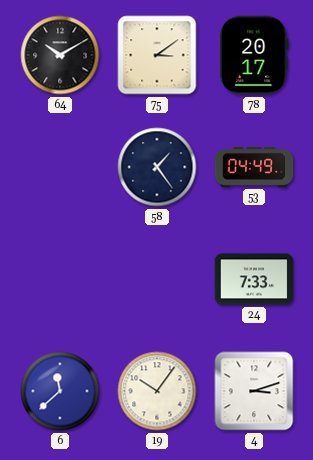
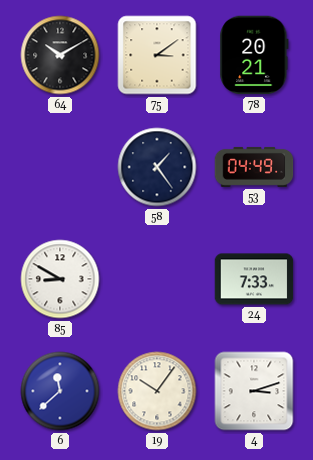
78: 20:17 -> 20:21 (254, 55)
85: none -> 8:50 (60, 279)
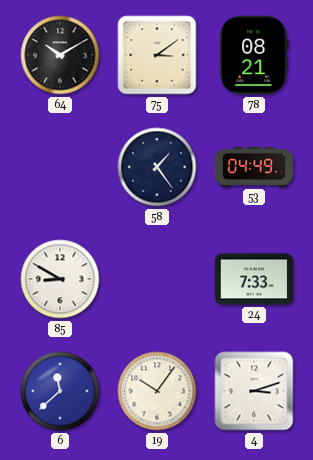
78: 20:21 -> 08:21 (254, 55)
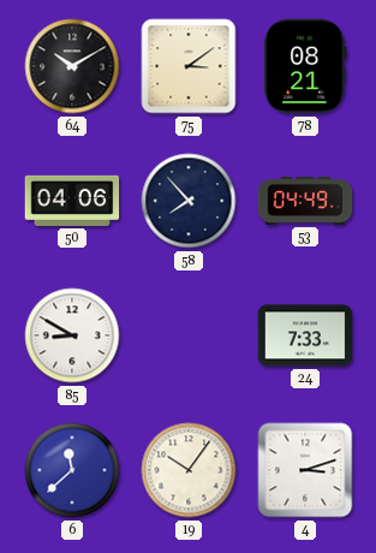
50: none -> 04:06 (72, 201)
58: 1:24 -> 7:53 (189, 201)
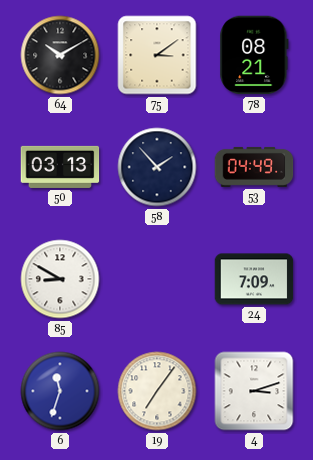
50: 04:06 -> 03:13 (60, 167)
58: 7:53 -> 1:53 (157, 167)
24: 7:33 -> 7:09 (254, 279)
6: 11:38 -> 11:33 (60, 391)
19: 10:06 -> 7:06 (157, 391)
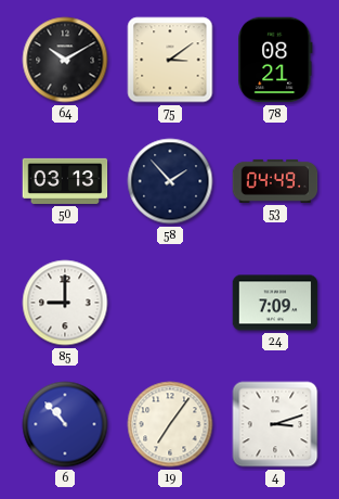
85: 8:50 -> 9:00 (65, 303)
6: 11:33 -> 10:53 (65, 424)
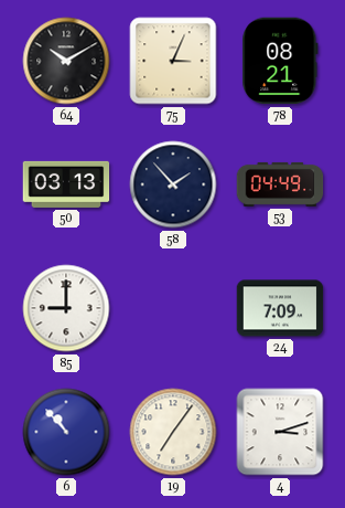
75: 3:09 -> 3:04 (173, 61)
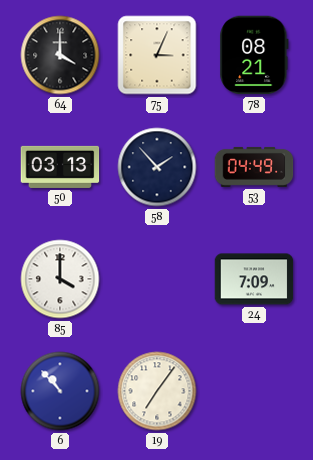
64: 10:10 -> 4:00 (60, 55)
85: 9:00 -> 4:00 (60, 279)
4: 3:12 -> none (280, 432)
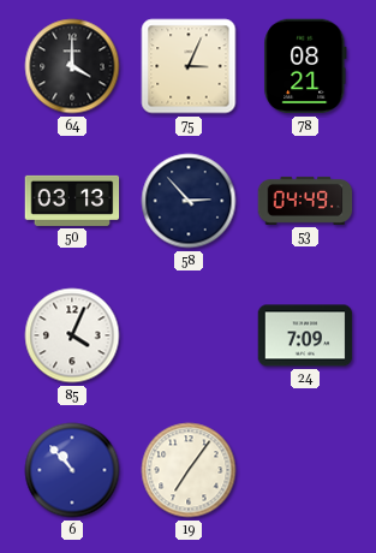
58: 1:53 -> 2:53 (189, 201)
85: 4:00 -> 4:04 (72, 335)
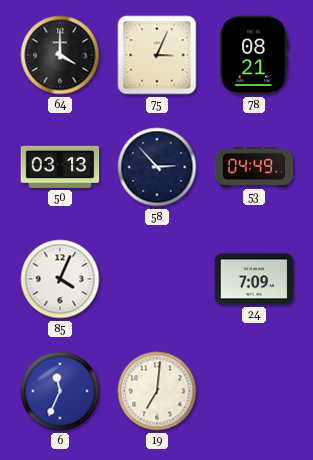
6: 10:53 -> 11:34 (60, 391)
19: 7:06 -> 7:01 (157, 391)
